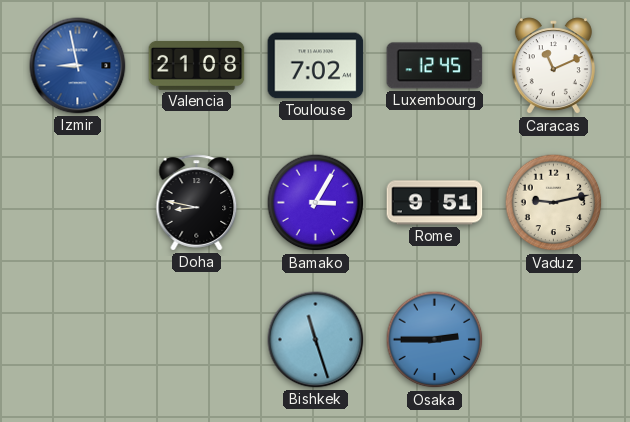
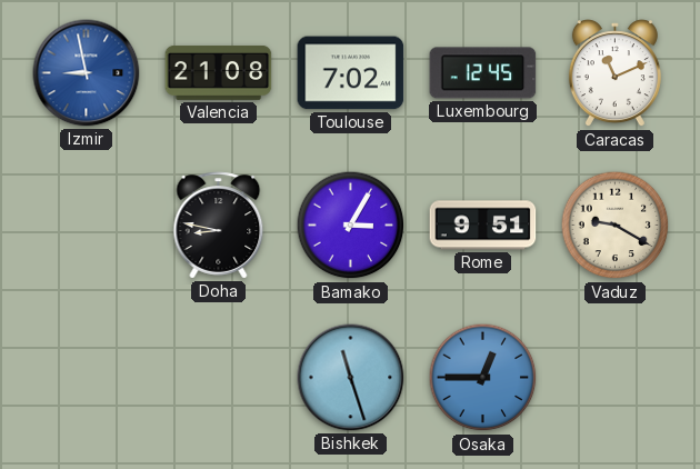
Vaduz: 9:13 -> 9:20 (616, 226)
Osaka: 2:45 -> 12:45 (483, 378)
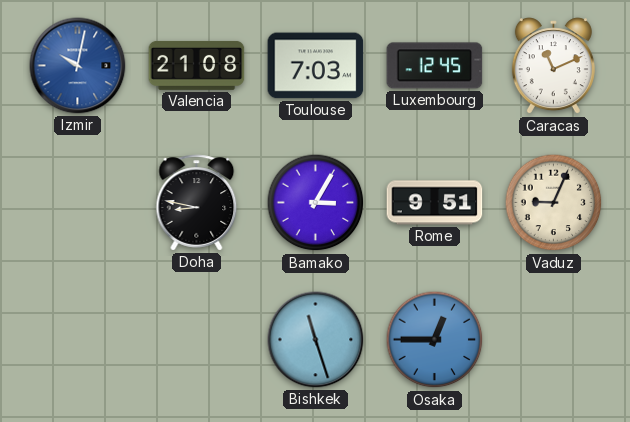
Izmir: 8:58 -> 10:02 (78, 66)
Toulouse: 7:02 -> 7:03 (316, 66)
Vaduz: 9:20 -> 9:04 (554, 203)
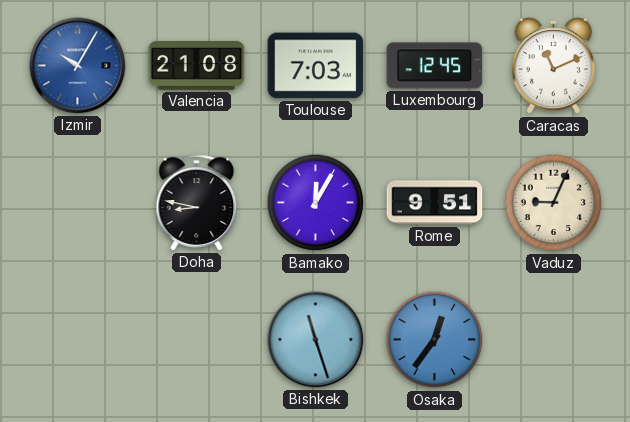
Izmir: 10:02 -> 10:05 (78, 66)
Bamako: 3:05 -> 12:05 (316, 203)
Osaka: 12:45 -> 12:36 (435, 340)
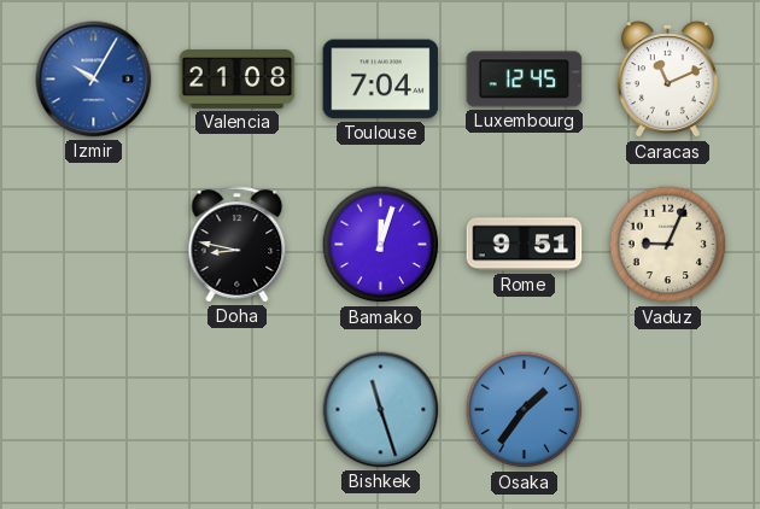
Toulouse: 7:03 -> 7:04 (381, 80)
Bamako: 12:05 -> 12:03 (381, 245)
Osaka: 12:36 -> 1:36 (525, 410)
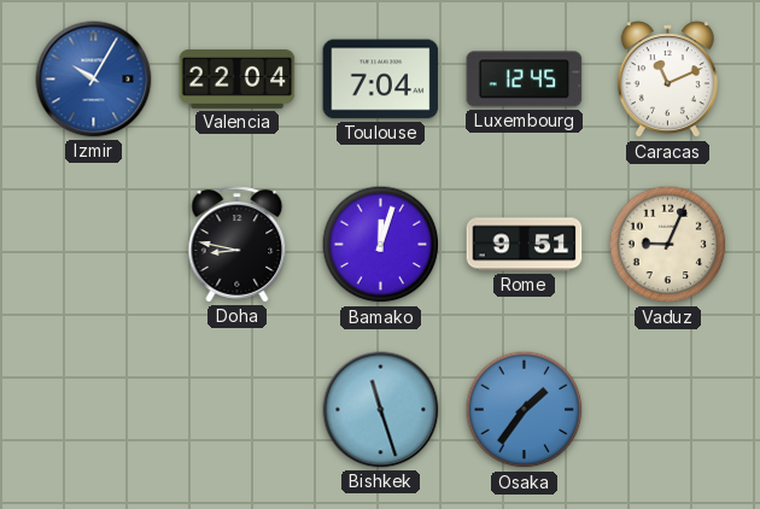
Valencia: 21:08 -> 22:04 (238, 78)
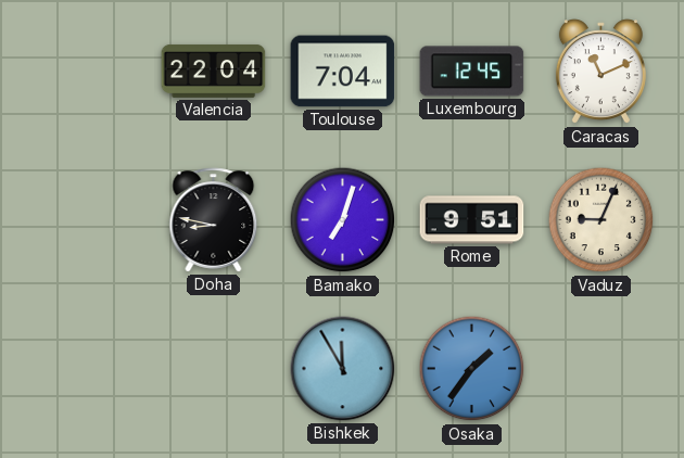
Izmir: 10:05 -> none (94, 80)
Bamako: 12:03 -> 7:03 (343, 220)
Bishkek: 11:27 -> 11:55 (343, 369)
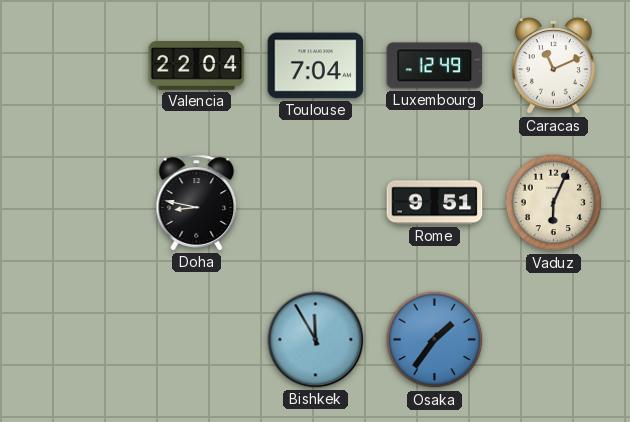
Luxembourg: 12:45 -> 12:49 (435, 66)
Bamako: 7:03 -> none (343, 220)
Vaduz: 9:04 -> 6:04 (554, 203)
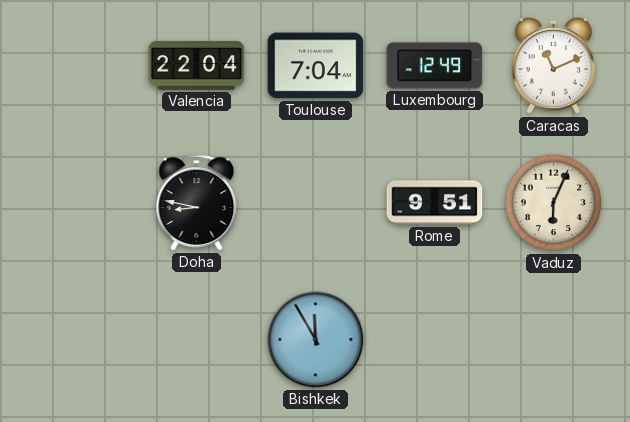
Osaka: 1:36 -> none (435, 340)
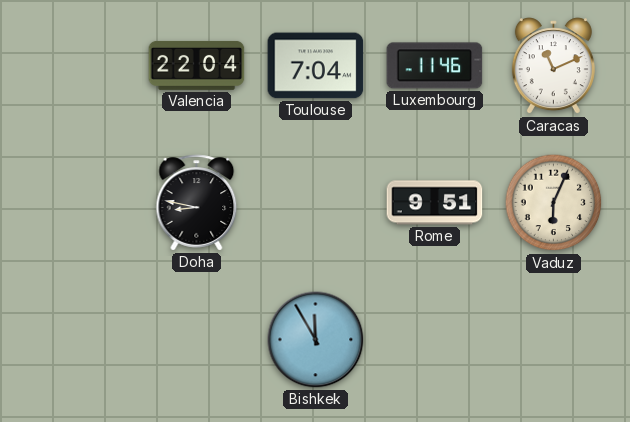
Luxembourg: 12:49 -> 11:46 (435, 66)
